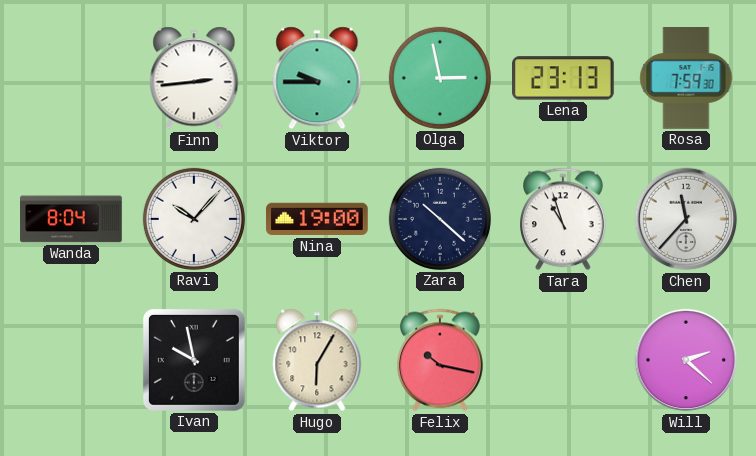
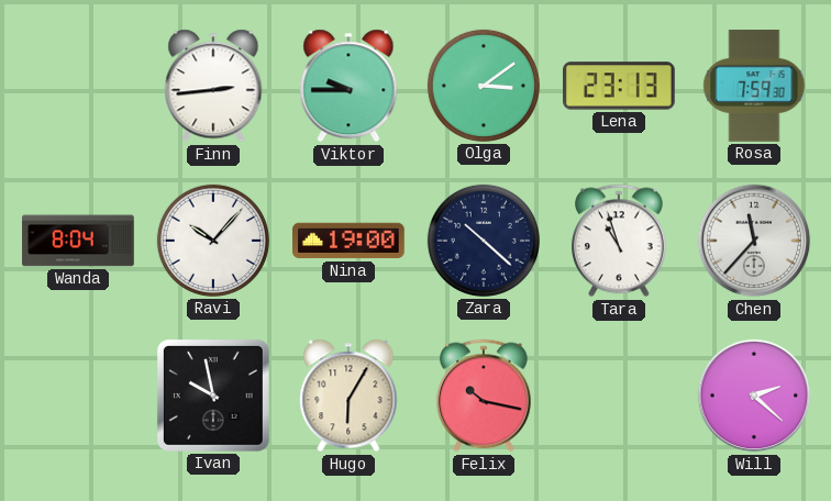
Olga: 2:58 -> 3:09 (484, 86)
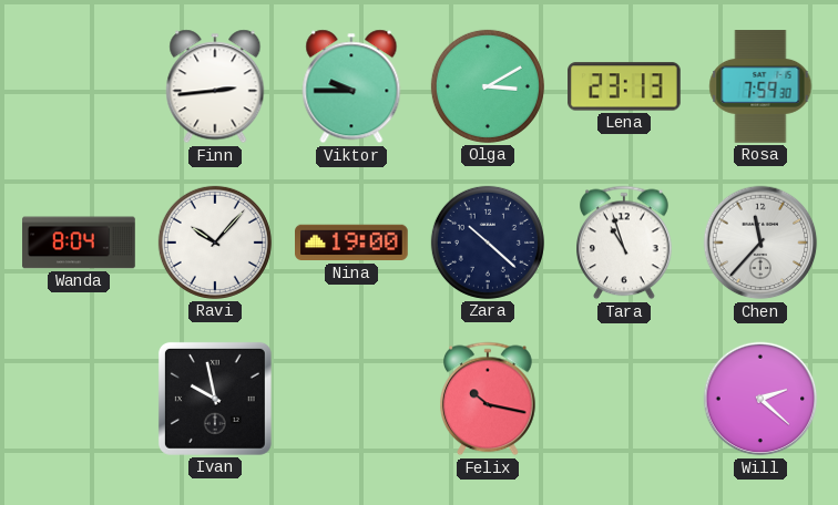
Olga: 3:09 -> 3:10 (488, 86)
Hugo: 6:05 -> none (348, 396)
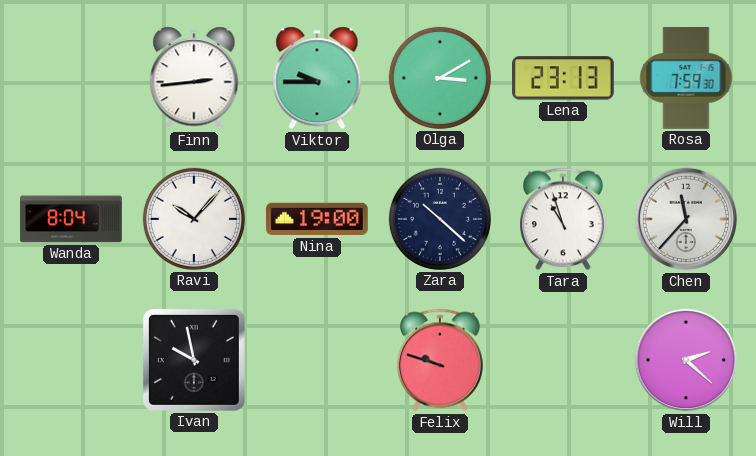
Felix: 10:17 -> 9:48 (441, 360)
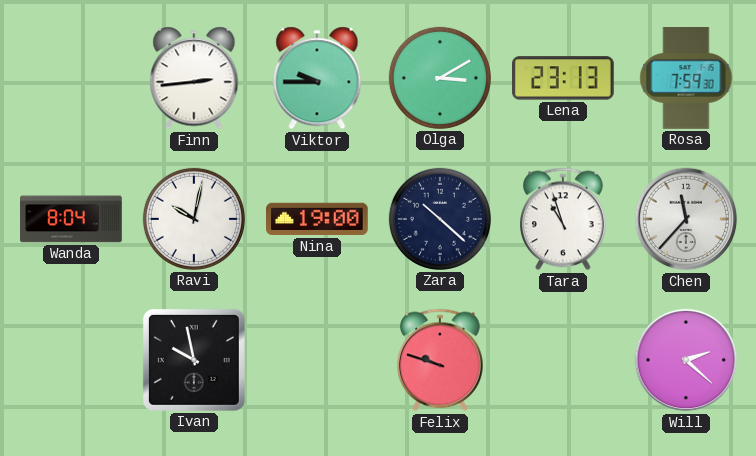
Ravi: 10:07 -> 10:02 (194, 219)
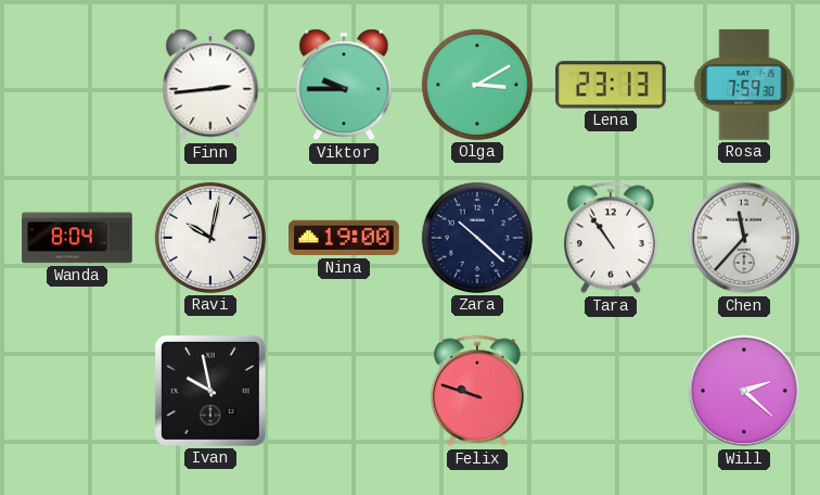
Tara: 10:57 -> 10:54 (612, 238)
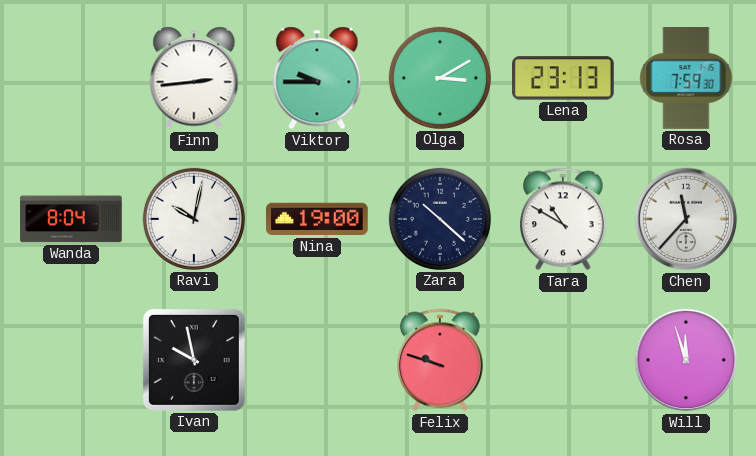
Tara: 10:54 -> 10:50 (564, 219)
Will: 2:22 -> 11:57 (686, 360)
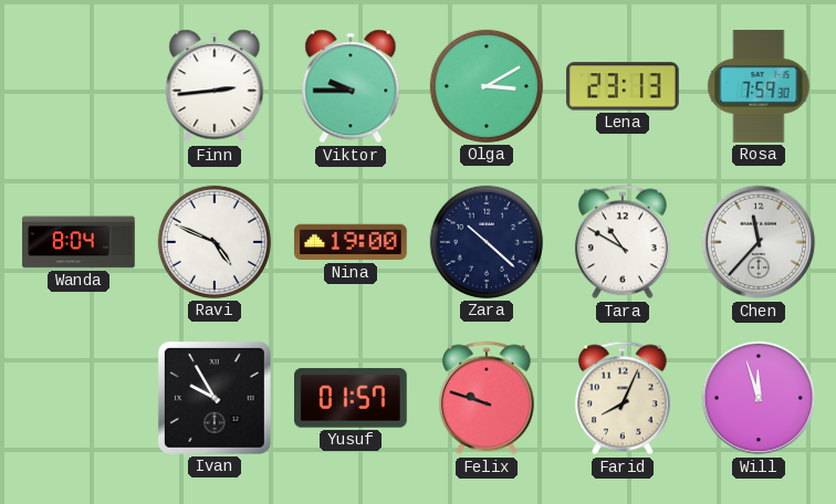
Ravi: 10:02 -> 4:49 (215, 242)
Ivan: 9:58 -> 9:55 (215, 398)
Yusuf: none -> 01:57 (352, 398)
Farid: none -> 8:04 (624, 398)
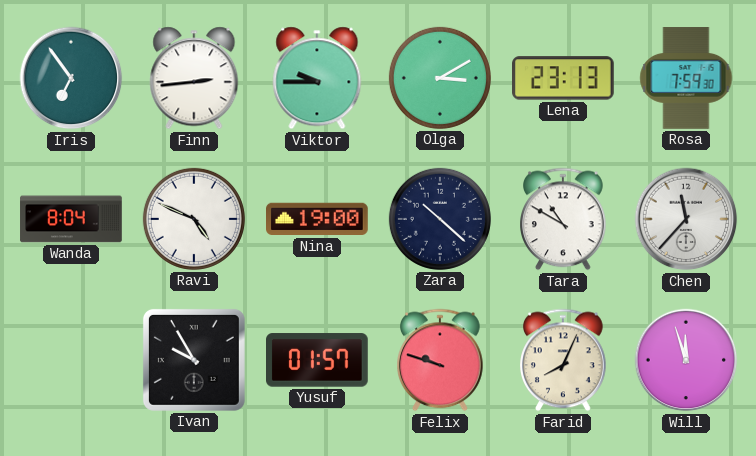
Iris: none -> 6:54 (71, 78)
